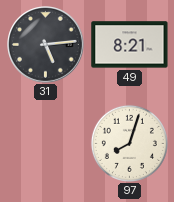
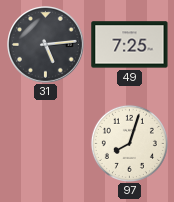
49: 8:21 -> 7:25 (130, 45)
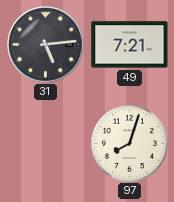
49: 7:25 -> 7:21 (130, 45)
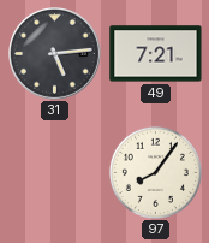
97: 8:03 -> 8:06 (155, 172)
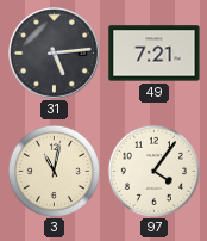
3: none -> 11:02 (54, 171)
97: 8:06 -> 4:06 (153, 171)
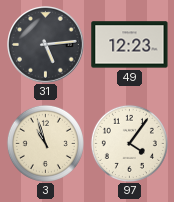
49: 7:21 -> 12:23 (130, 45)
3: 11:02 -> 10:57 (45, 143)
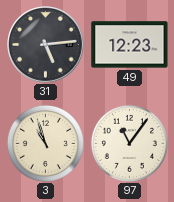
97: 4:06 -> 11:06 (129, 143)
